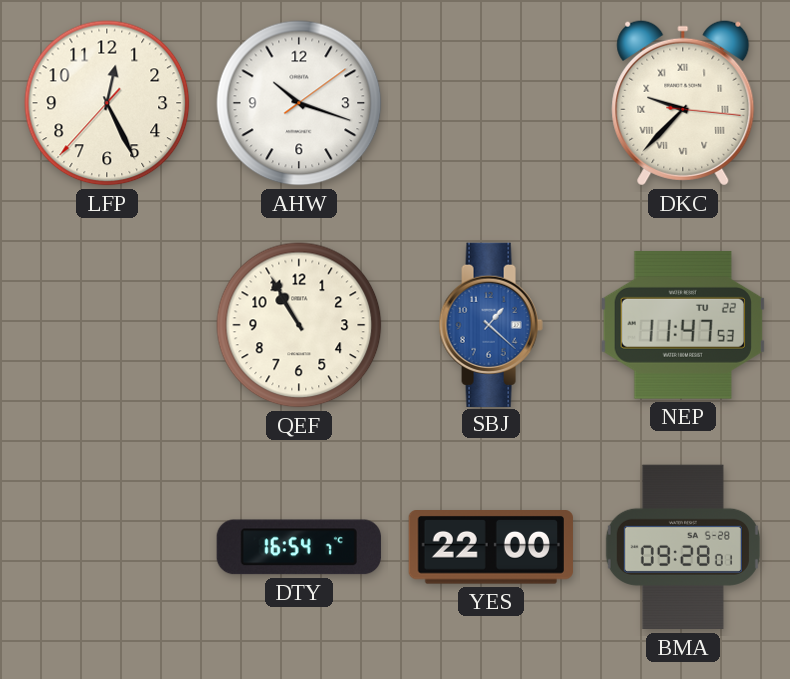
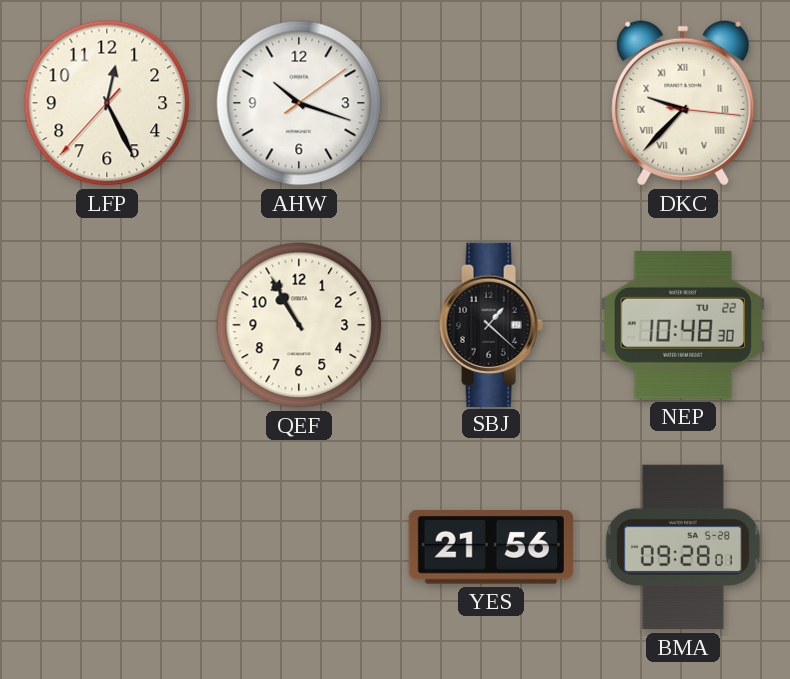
SBJ dial: blue -> black (491, 324)
NEP: 11:47 -> 10:48 (683, 325)
DTY: 16:54 -> none (299, 547)
YES: 22:00 -> 21:56 (491, 548)
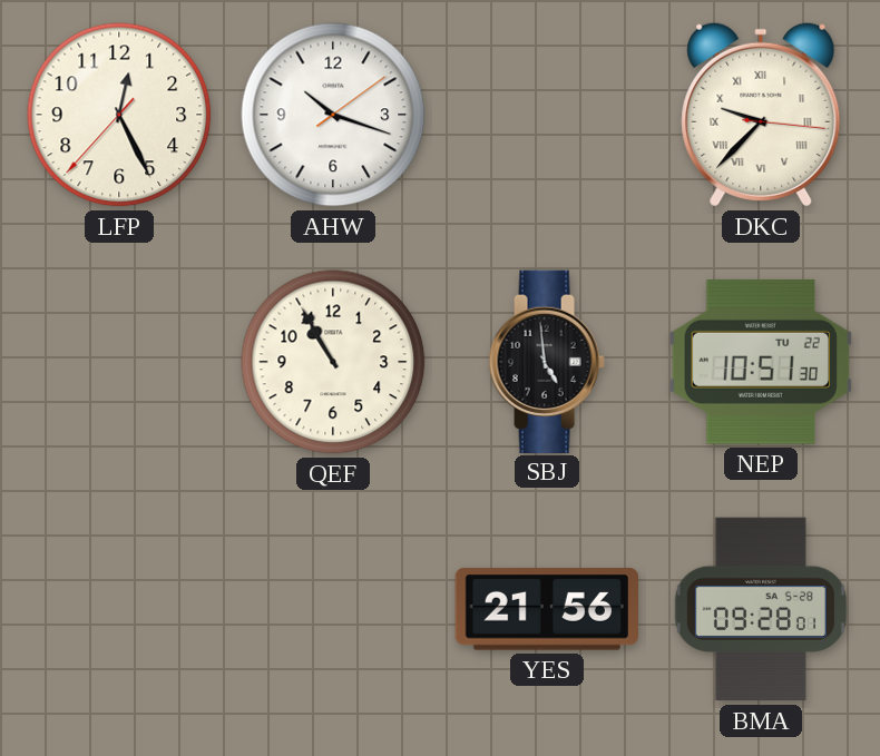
SBJ: 1:22 -> 4:59 (547, 361)
NEP: 10:48 -> 10:51 (761, 362)
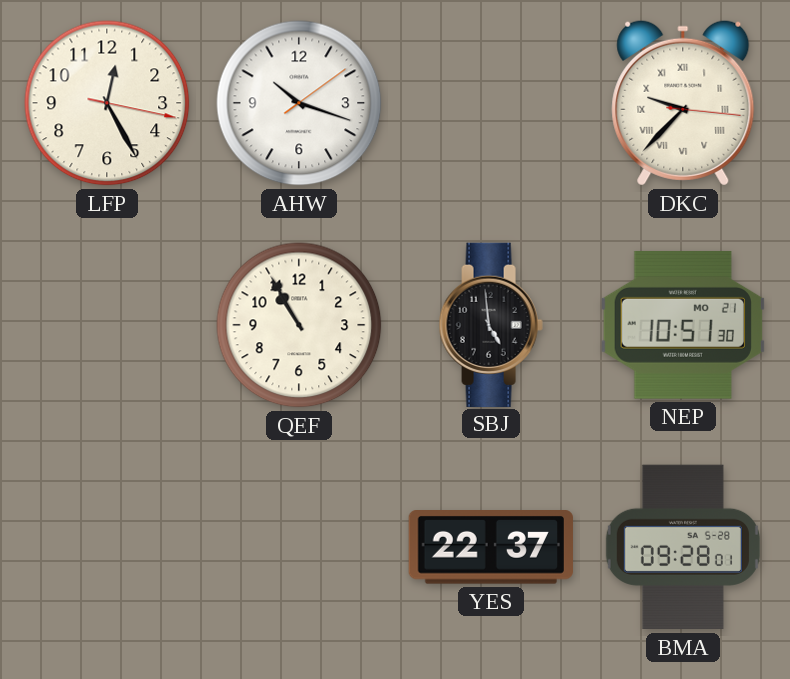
LFP: 12:25:37 -> 12:25:17 (107, 103)
NEP date: TU 22 -> MO 21 (683, 325)
YES: 21:56 -> 22:37 (491, 548)
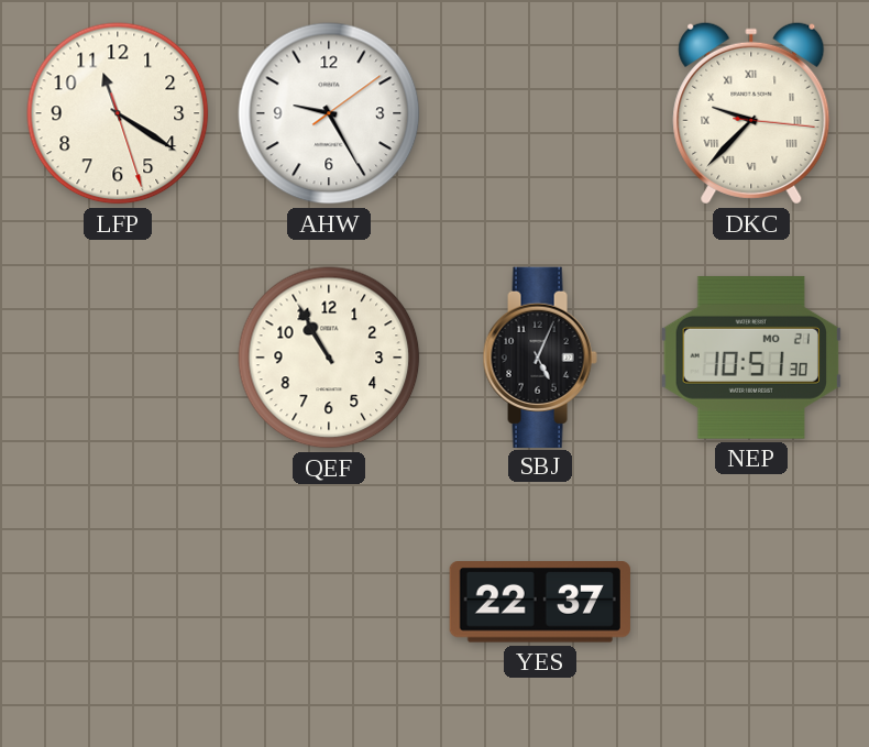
LFP: 12:25 -> 11:20 (118, 113)
AHW: 10:18 -> 9:25 (329, 113)
SBJ: 4:59 -> 5:04 (540, 356)
BMA: 09:28 -> none (683, 547)
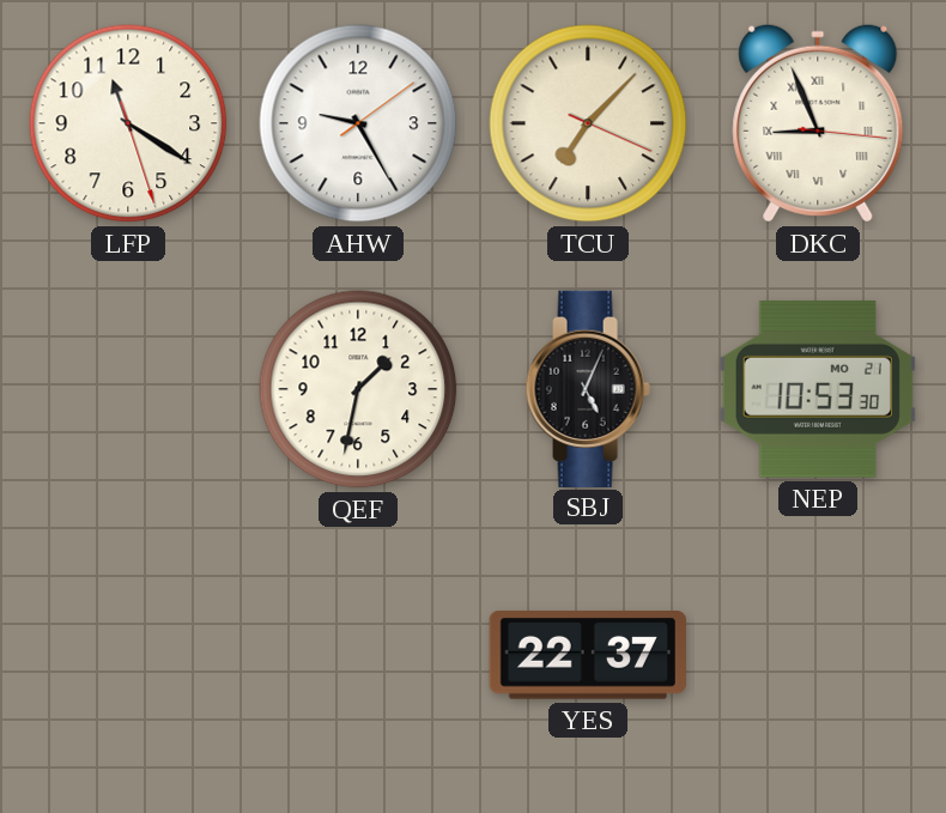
TCU: none -> 7:07 (588, 123)
DKC: 9:37 -> 8:56 (818, 123)
QEF: 10:55 -> 1:32 (358, 389)
NEP: 10:51 -> 10:53 (818, 389)
